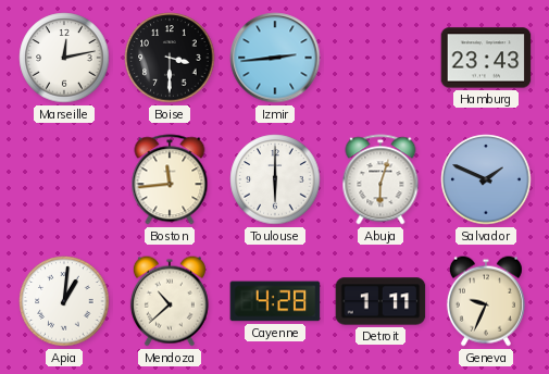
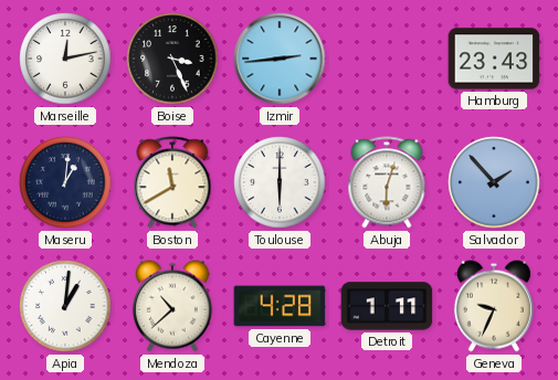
Boise: 3:30 -> 3:26 (172, 59)
Maseru: none -> 1:01 (65, 182)
Boston: 11:44 -> 11:40 (172, 182)
Salvador: 1:49 -> 1:53 (494, 182)
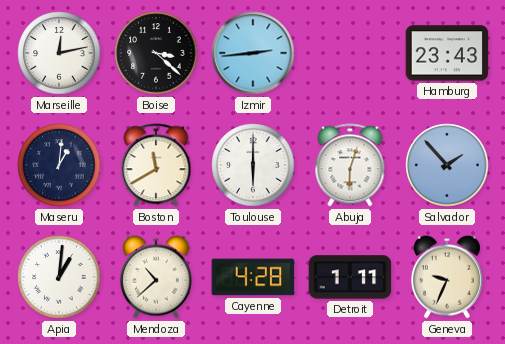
Boise: 3:26 -> 3:22 (156, 53)
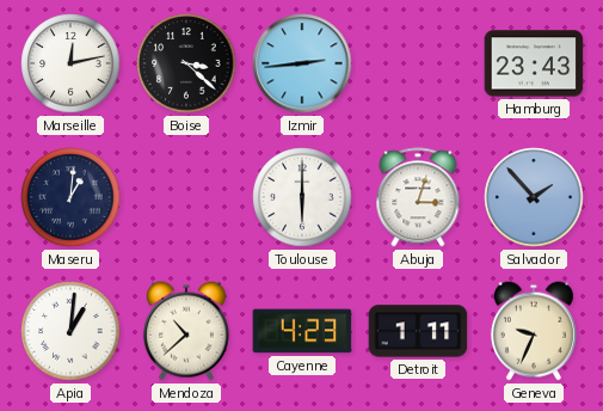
Boston: 11:40 -> none (156, 165)
Abuja: 6:03 -> 3:03 (418, 197)
Cayenne: 4:28 -> 4:23 (302, 331)
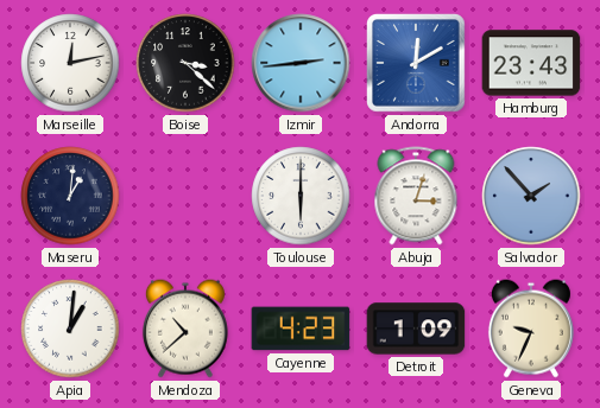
Andorra: none -> 12:10 (416, 63)
Detroit: 1:11 -> 1:09 (416, 329)
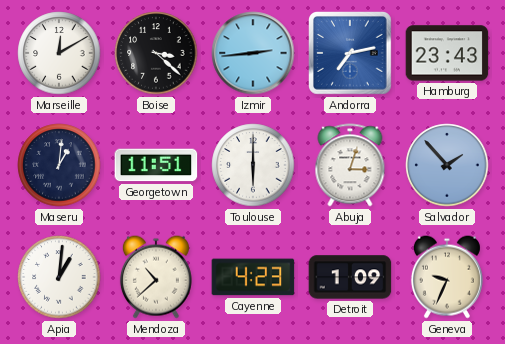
Marseille: 12:13 -> 12:10 (59, 53)
Andorra: 12:10 -> 7:13 (350, 53)
Georgetown: none -> 11:51 (156, 165)
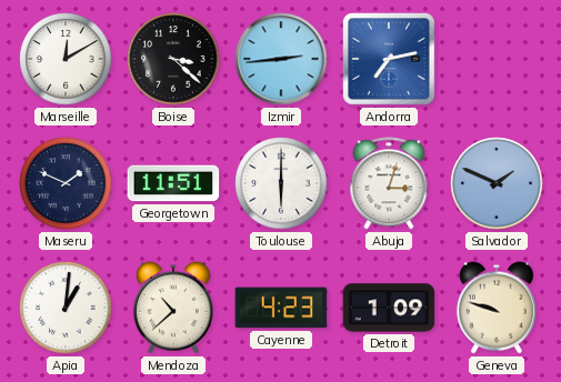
Hamburg: 23:43 -> none (447, 53)
Maseru: 1:01 -> 1:49 (66, 183)
Salvador: 1:53 -> 1:49 (497, 183)
Geneva: 9:34 -> 9:48 (497, 308)
